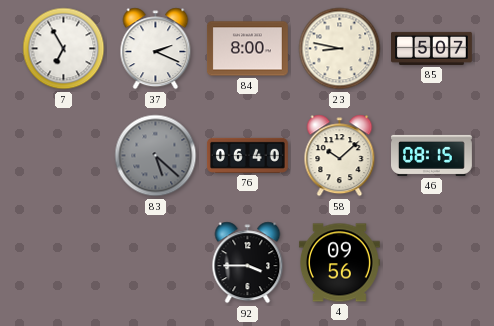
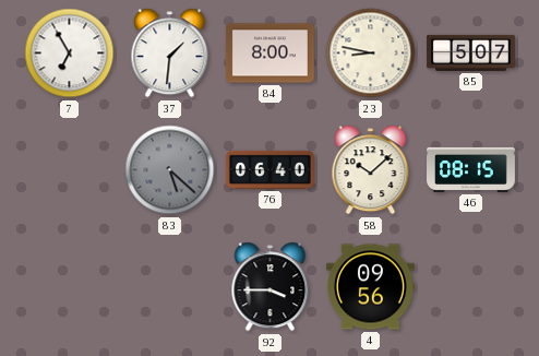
37: 2:19 -> 1:31 (170, 54)
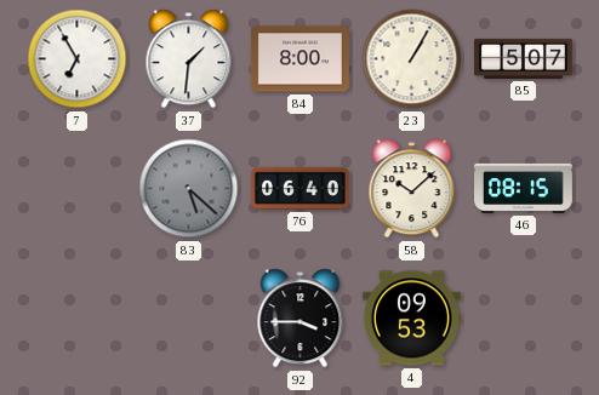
23: 8:47 -> 1:05 (412, 59)
4: 09:56 -> 09:53 (411, 319)
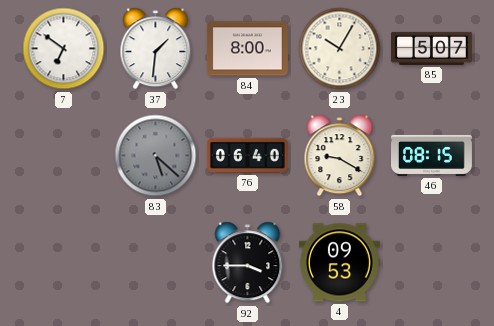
7: 6:55 -> 6:51 (64, 49)
23: 1:05 -> 10:05 (340, 49)
58: 10:08 -> 9:20 (340, 156)
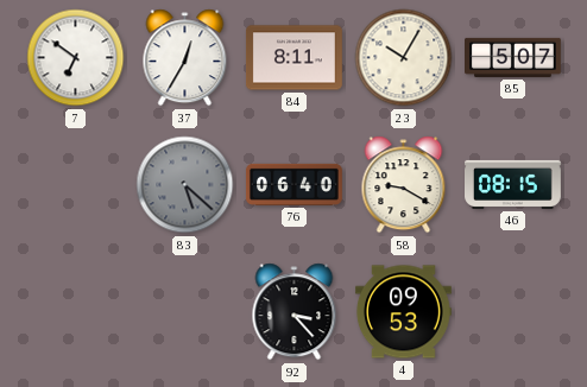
37: 1:31 -> 12:35 (185, 58)
84: 8:00 -> 8:11 (293, 58)
92: 3:45 -> 3:23 (295, 312)
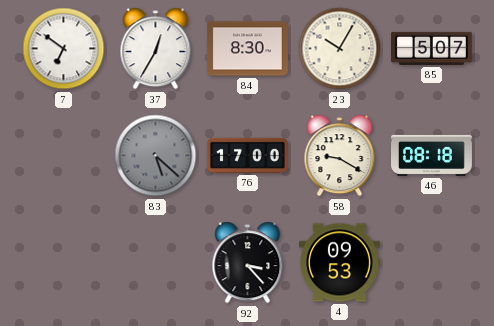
84: 8:11 -> 8:30 (247, 49)
76: 06:40 -> 17:00 (247, 155)
46: 08:15 -> 08:18 (432, 155)
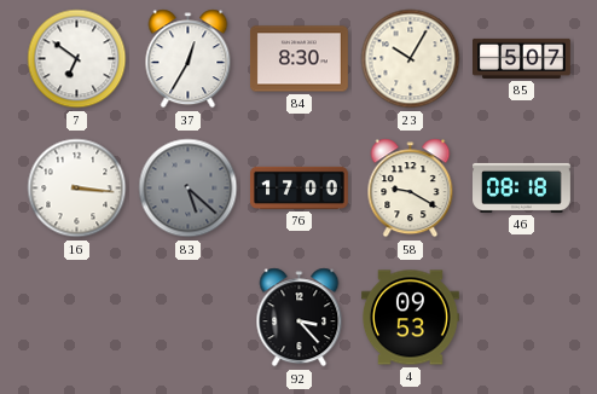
16: none -> 3:16 (77, 189)
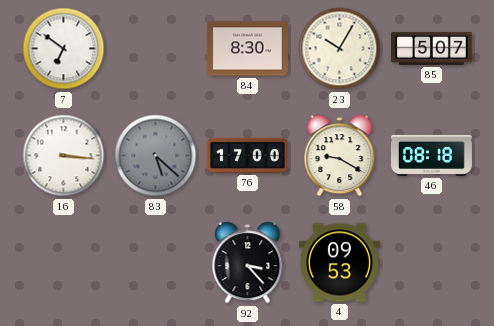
37: 12:35 -> none (189, 59)
